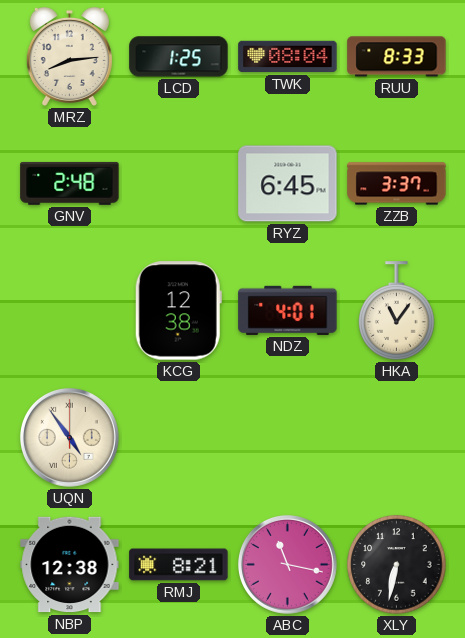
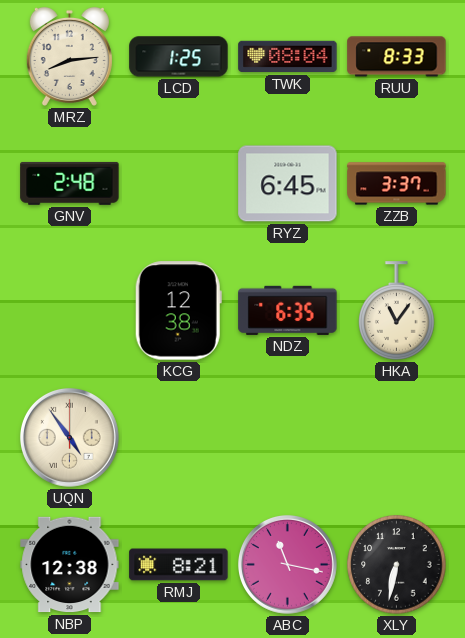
NDZ: 4:01 -> 6:35 (288, 310)
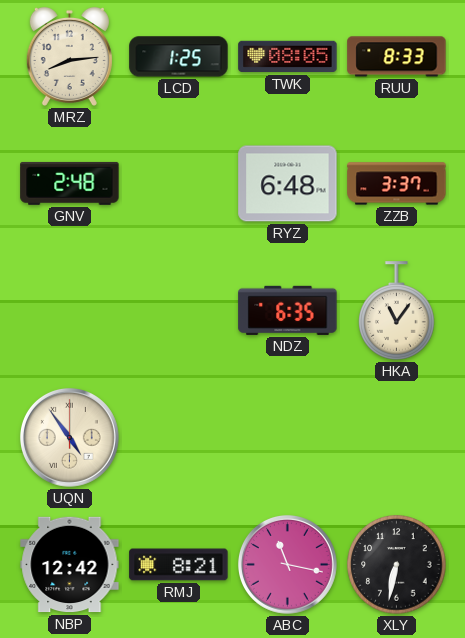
TWK: 08:04 -> 08:05 (288, 57)
RYZ: 6:45 -> 6:48 (288, 184)
KCG: 12:38 -> none (178, 311)
NBP: 12:38 -> 12:42 (70, 565)
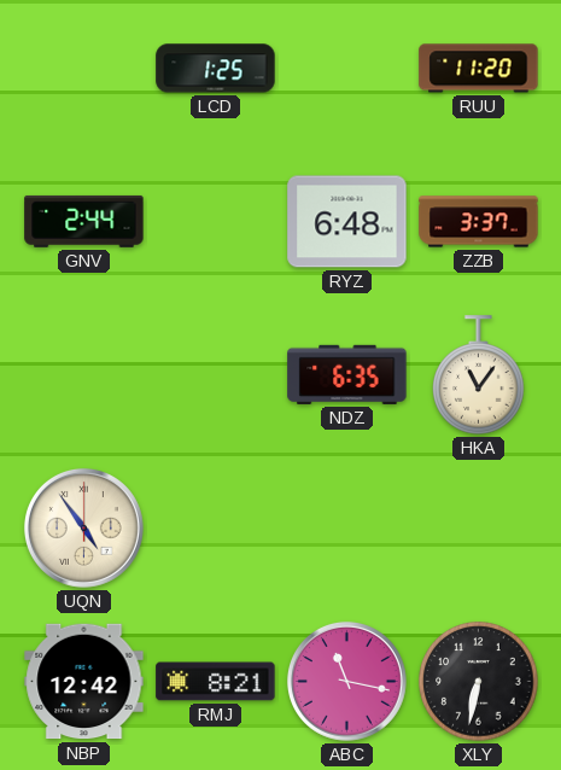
MRZ: 8:14 -> none (69, 56)
TWK: 08:05 -> none (288, 57)
RUU: 8:33 -> 11:20 (479, 69)
GNV: 2:48 -> 2:44 (84, 221)
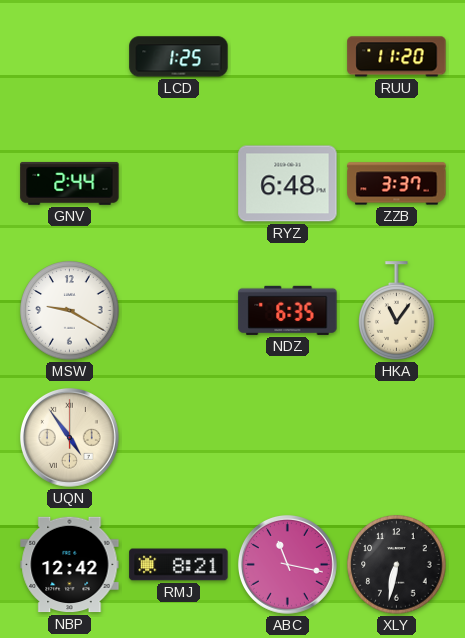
MSW: none -> 9:20 (70, 311)
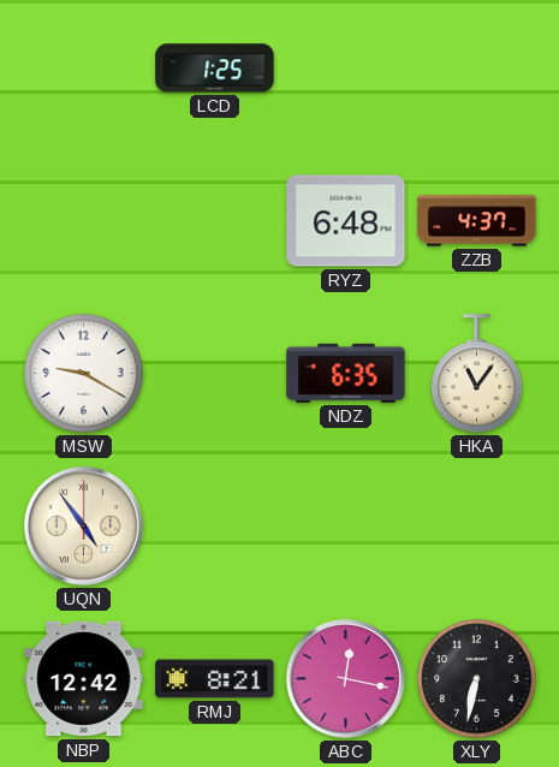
RUU: 11:20 -> none (397, 57)
GNV: 2:44 -> none (70, 183)
ZZB: 3:37 -> 4:37 (477, 221)
ABC: 11:17 -> 12:17 (345, 678)
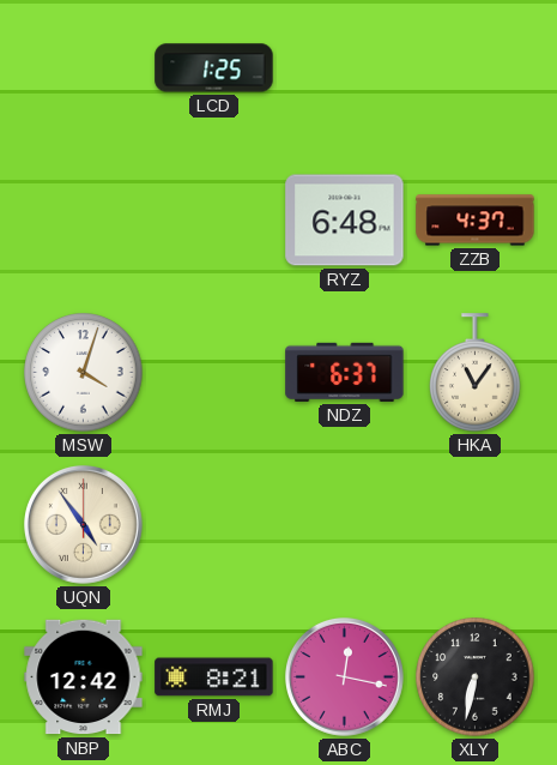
MSW: 9:20 -> 4:03 (84, 373)
NDZ: 6:35 -> 6:37 (345, 372)
